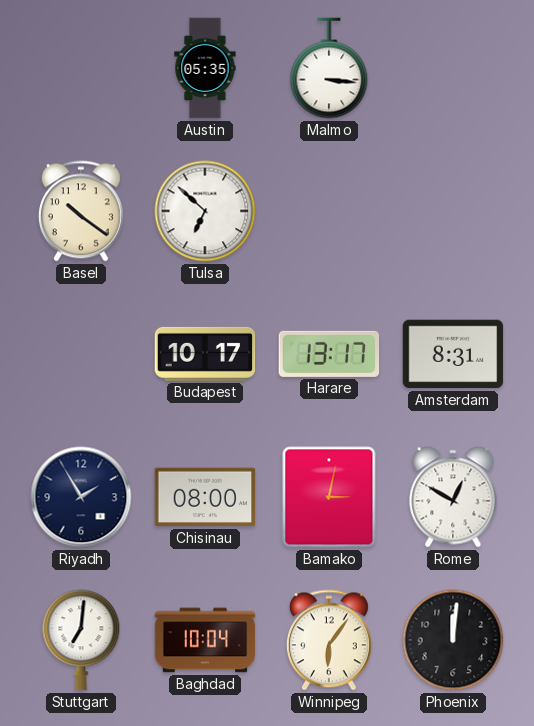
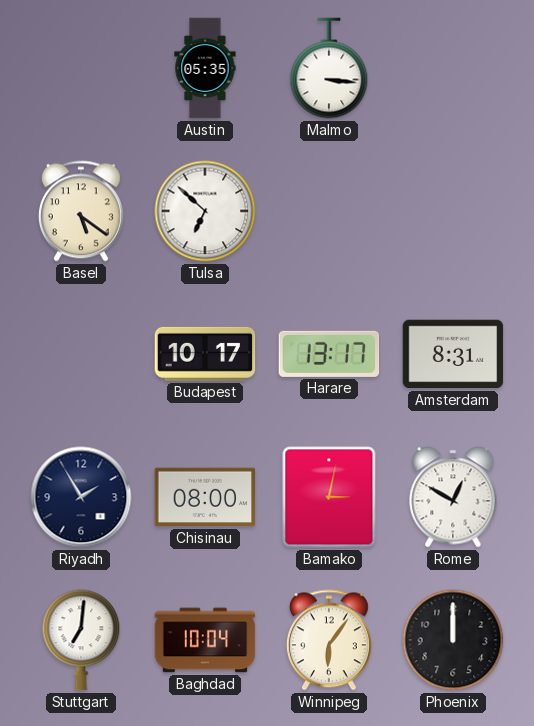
Basel: 10:21 -> 5:21 (81, 211)
Phoenix: 12:01 -> 12:00 (453, 640)
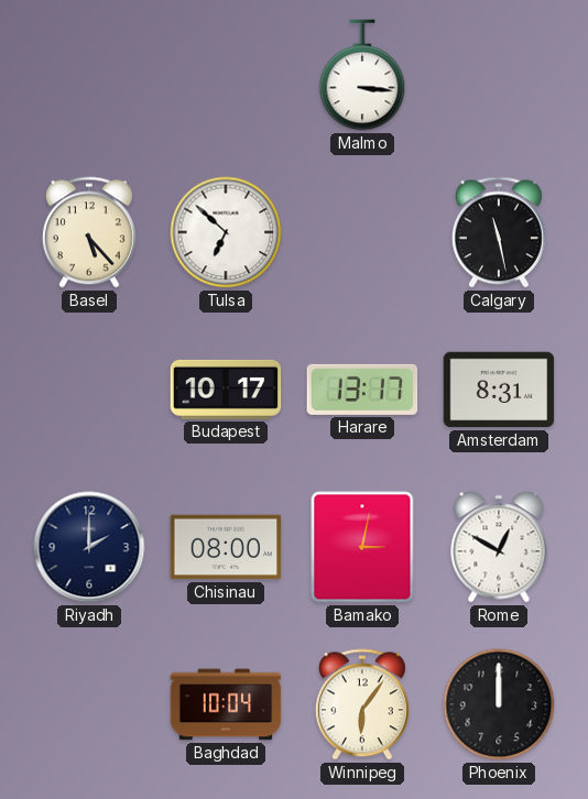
Austin: 05:35 -> none (205, 68)
Basel: 5:21 -> 5:23 (89, 232)
Calgary: none -> 11:28 (499, 232)
Riyadh: 1:55 -> 2:00 (89, 547)
Stuttgart: 7:01 -> none (81, 640)
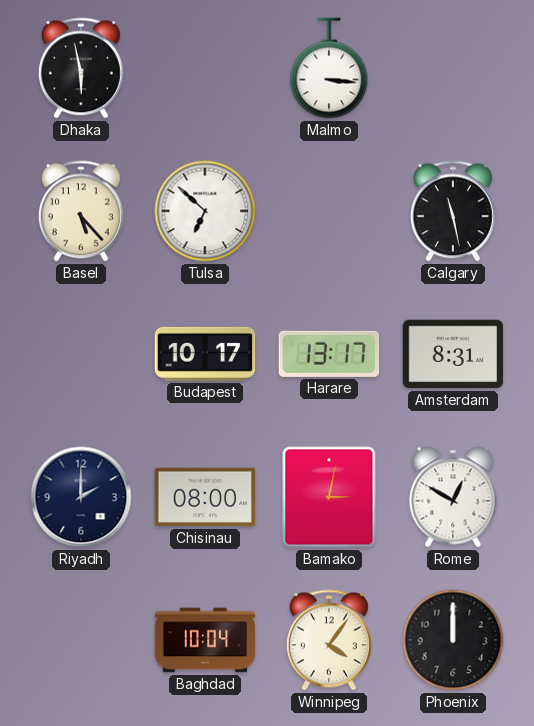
Dhaka: none -> 5:58 (81, 68)
Winnipeg: 6:06 -> 4:06 (329, 640)
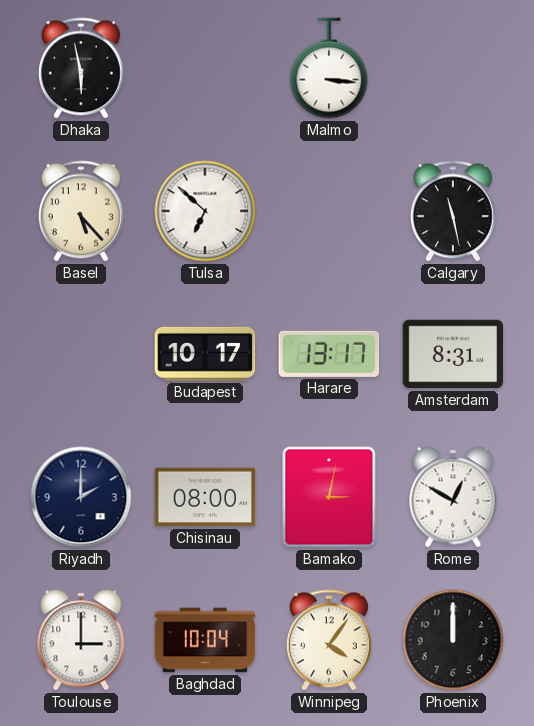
Toulouse: none -> 3:00 (81, 640)
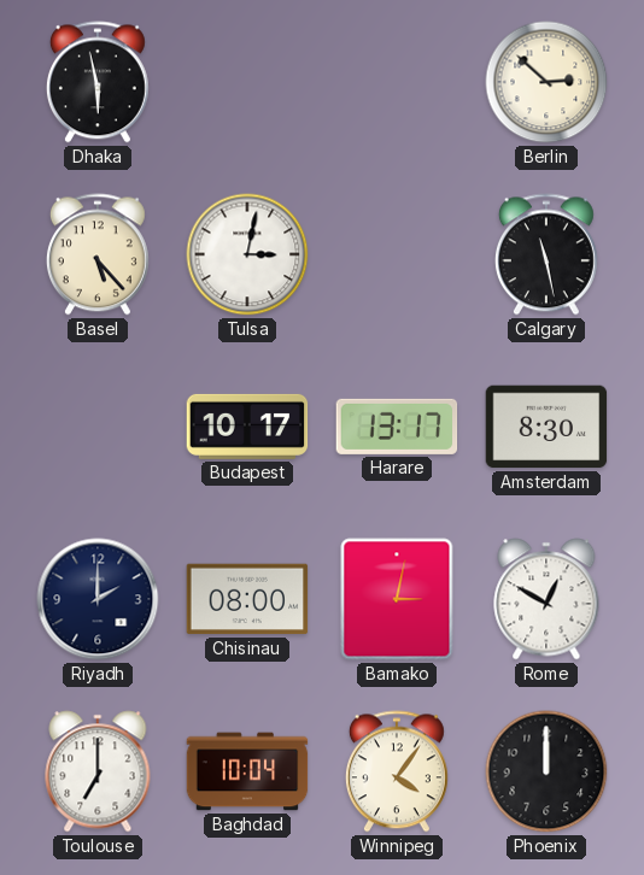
Malmo: 3:16 -> none (329, 68)
Berlin: none -> 2:52 (546, 82)
Tulsa: 6:52 -> 3:02 (247, 254)
Amsterdam: 8:31 -> 8:30 (546, 427)
Toulouse: 3:00 -> 7:00 (98, 771)
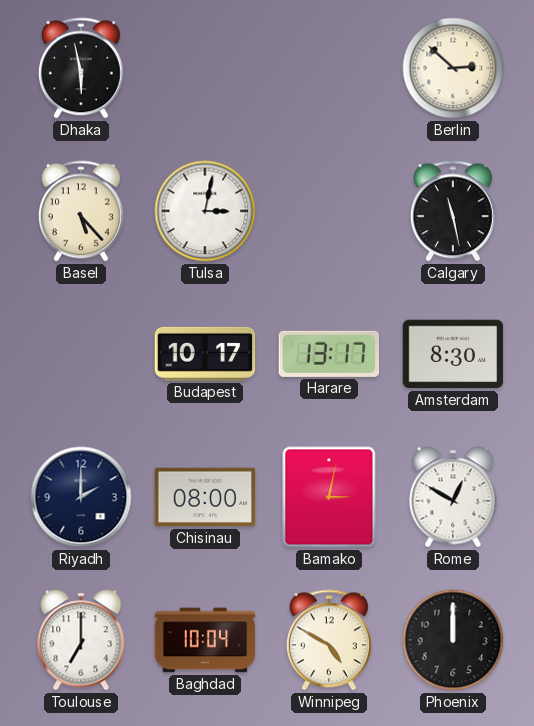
Winnipeg: 4:06 -> 4:50 (329, 640)
